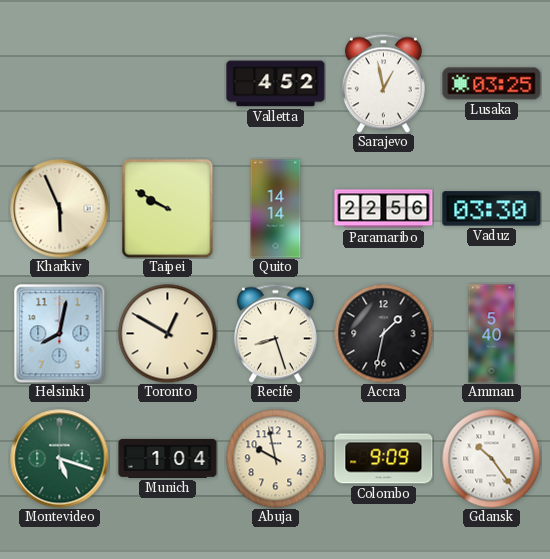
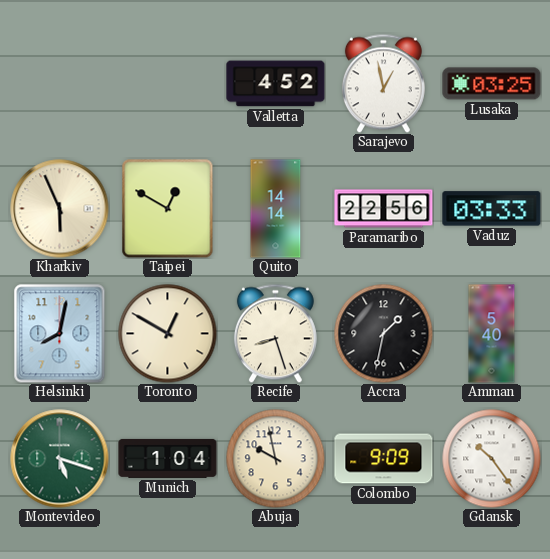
Taipei: 9:50 -> 12:50 (168, 209)
Vaduz: 03:30 -> 03:33 (492, 209)
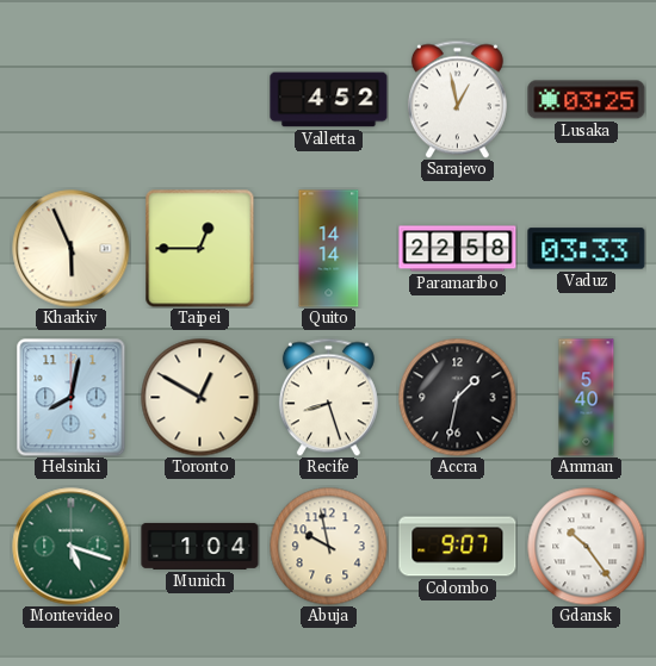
Taipei: 12:50 -> 12:45 (200, 249)
Paramaribo: 22:56 -> 22:58 (458, 249)
Colombo: 9:09 -> 9:07 (458, 547)
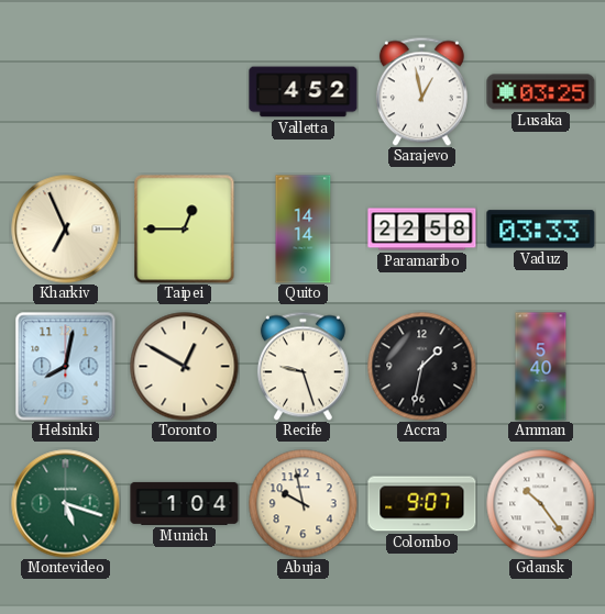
Kharkiv: 5:56 -> 6:56 (66, 230)
Recife: 8:27 -> 9:27 (302, 366)
